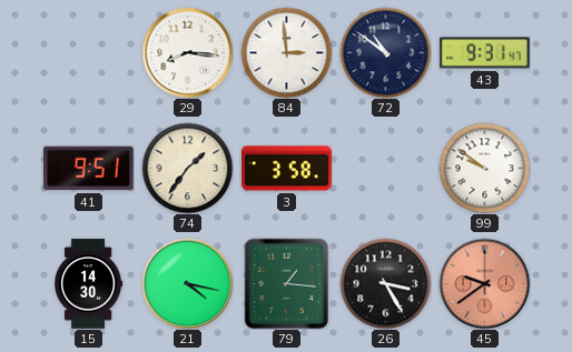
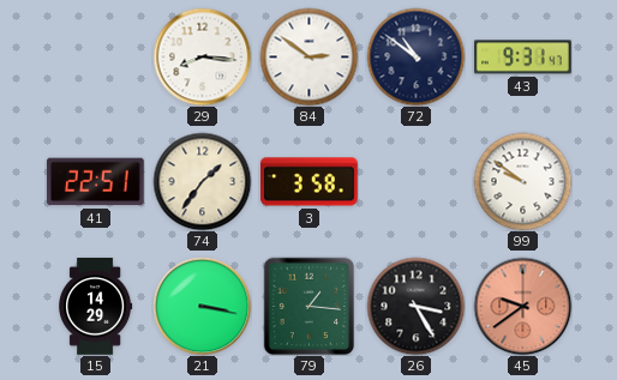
84: 2:59 -> 2:51 (308, 56)
41: 9:51 -> 22:51 (95, 182)
15: 14:30 -> 14:29 (96, 307)
21: 4:17 -> 3:17 (202, 306)
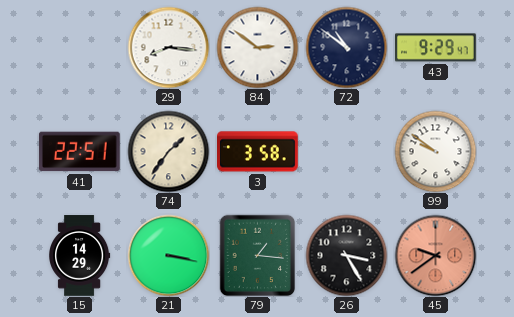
43: 9:31 -> 9:29 (436, 48)
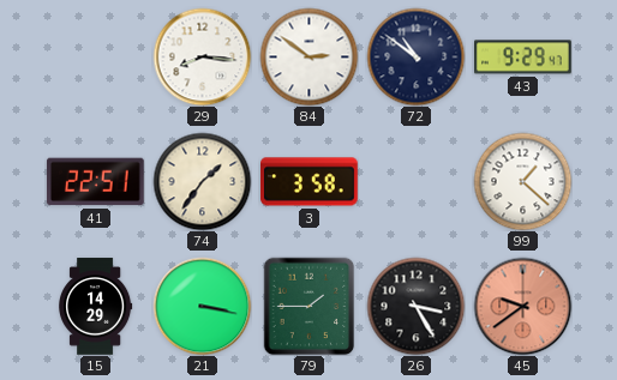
99: 9:51 -> 1:22 (522, 181)
79: 1:16 -> 1:45 (310, 306)
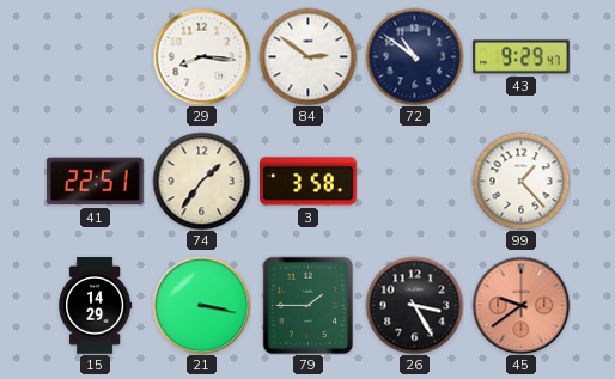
99: 1:22 -> 1:23 (520, 181)
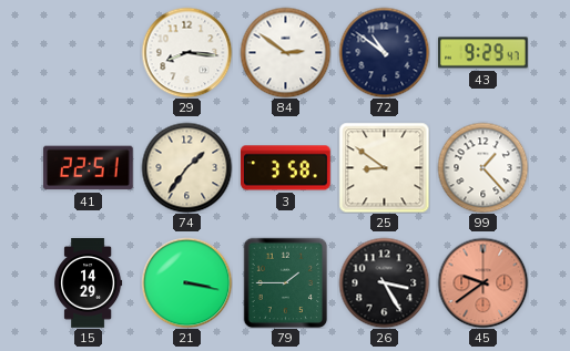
25: none -> 8:51 (384, 167)
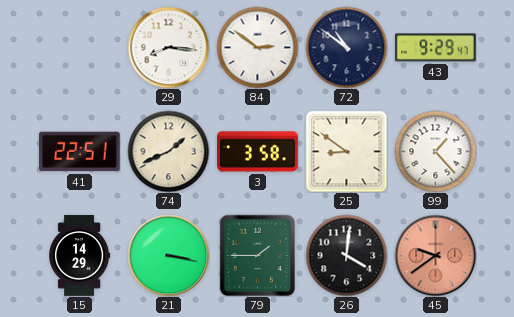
74: 1:36 -> 1:41 (168, 151)
26: 3:25 -> 4:01 (346, 255)
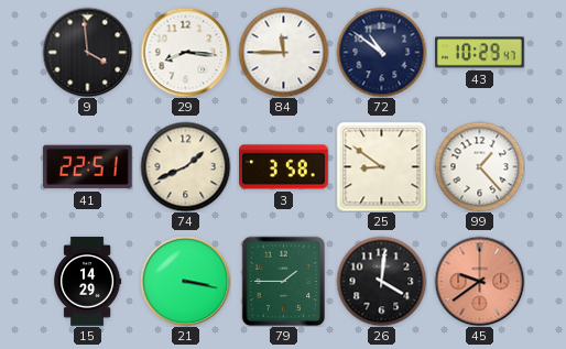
9: none -> 3:59 (87, 52)
84: 2:51 -> 11:45 (283, 52)
43: 9:29 -> 10:29 (480, 53)
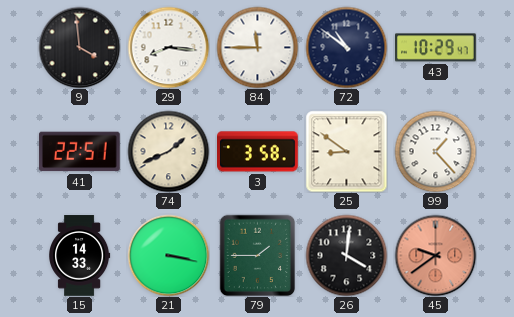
15: 14:29 -> 14:33 (80, 256)
